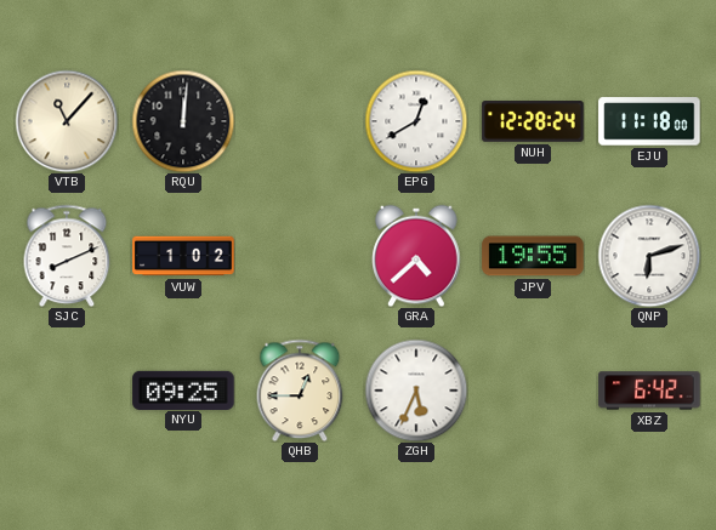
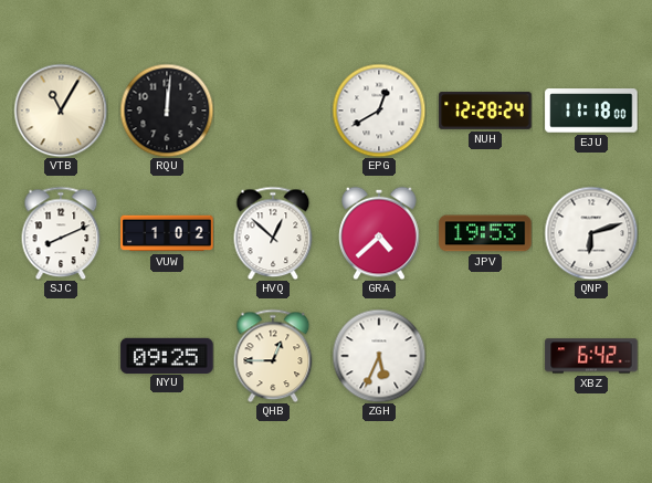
VTB: 11:07 -> 11:05 (61, 111)
HVQ: none -> 12:52 (273, 233)
JPV: 19:55 -> 19:53 (485, 233)
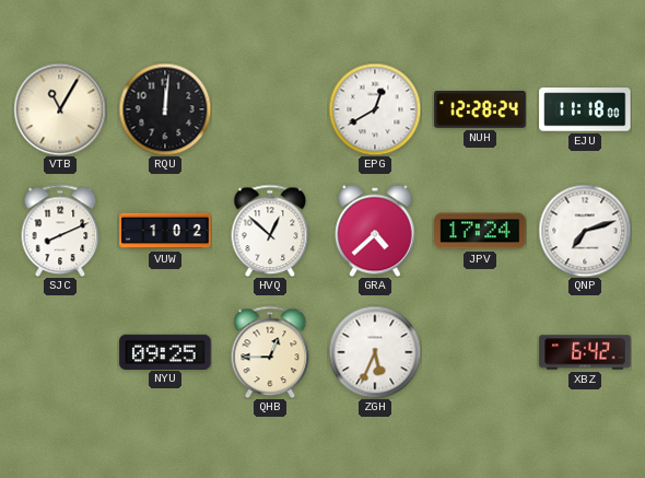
JPV: 19:53 -> 17:24 (480, 231)
QNP: 6:12 -> 7:12 (585, 231)
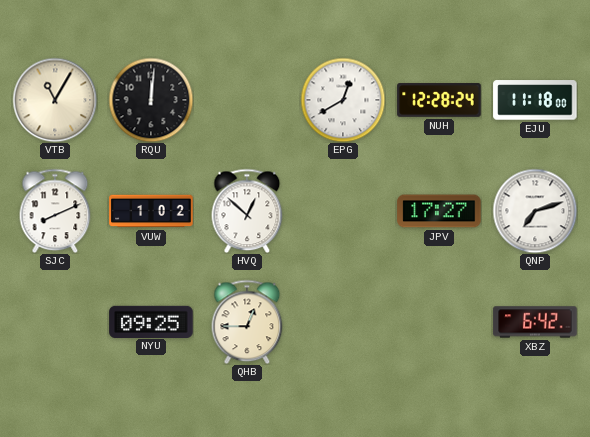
GRA: 4:38 -> none (375, 231)
JPV: 17:24 -> 17:27 (439, 211)
ZGH: 5:34 -> none (375, 352)
